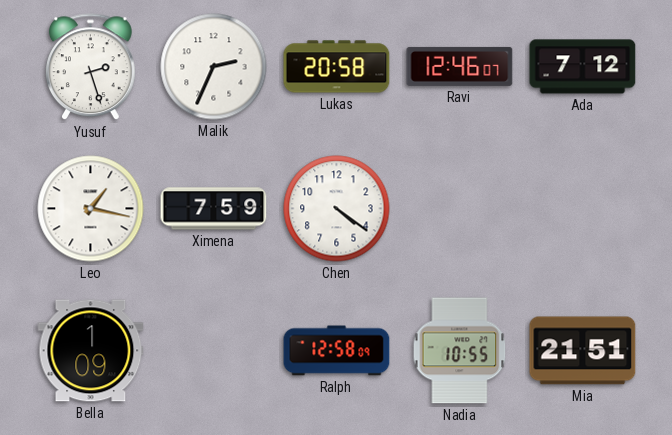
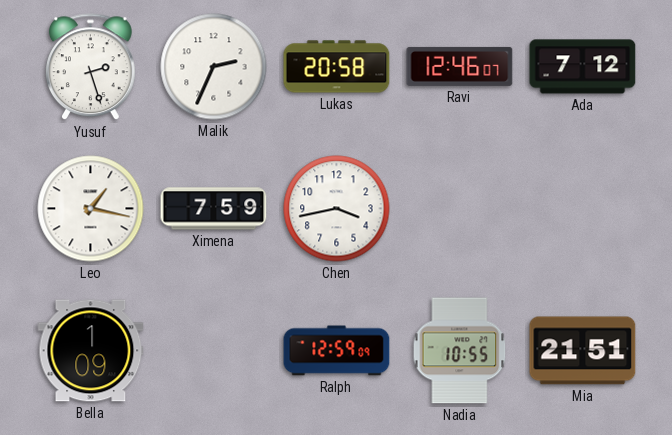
Chen: 4:21 -> 3:43 (337, 209)
Ralph: 12:58 -> 12:59 (337, 351)
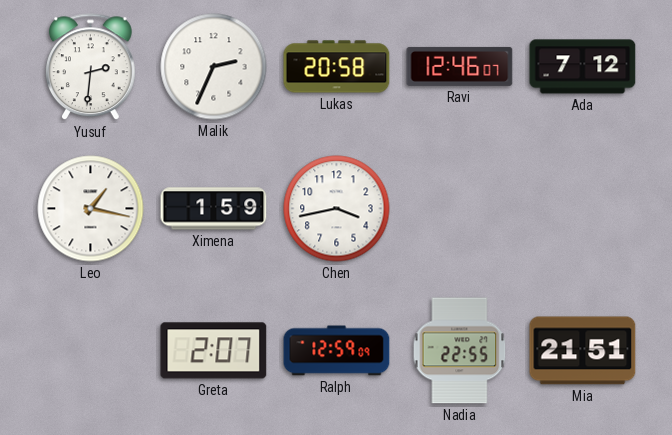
Yusuf: 2:27 -> 2:31 (91, 67)
Ximena: 7:59 -> 1:59 (214, 209)
Bella: 1:09 -> none (91, 351)
Greta: none -> 2:07 (214, 351)
Nadia: 10:55 -> 22:55 (460, 351)
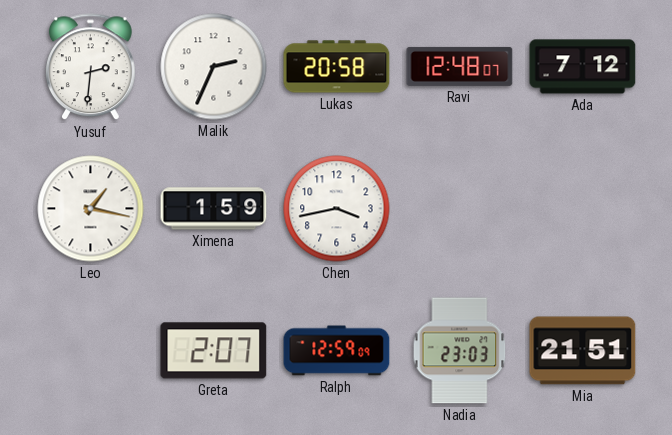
Ravi: 12:46 -> 12:48 (460, 66)
Nadia: 22:55 -> 23:03 (460, 351)
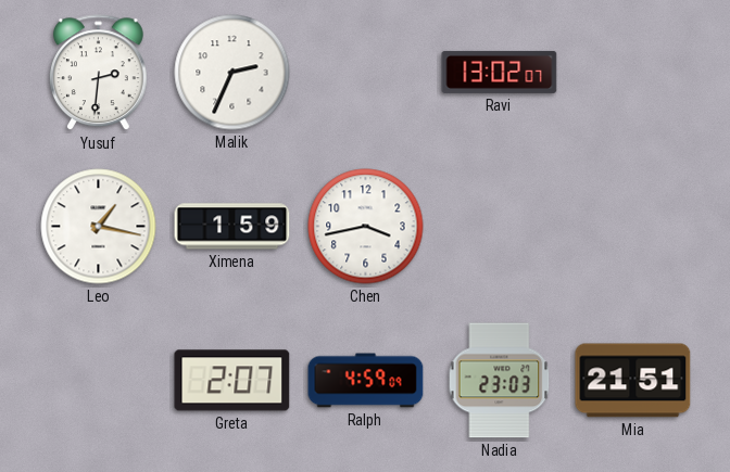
Lukas: 20:58 -> none (337, 67)
Ravi: 12:48 -> 13:02 (500, 72)
Ada: 7:12 -> none (583, 67)
Ralph: 12:59 -> 4:59 (366, 381)
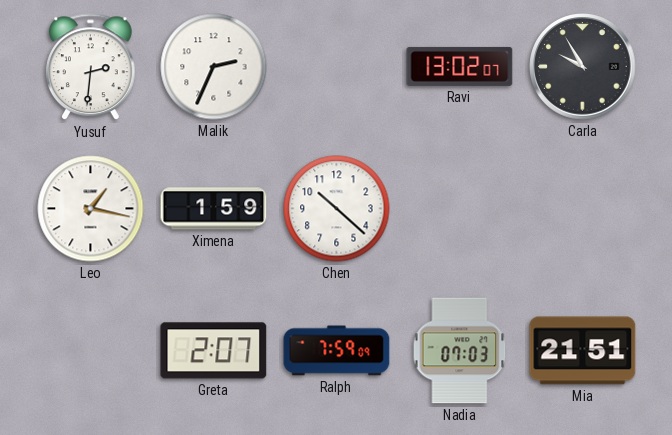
Carla: none -> 9:55 (583, 67)
Chen: 3:43 -> 10:22 (337, 209)
Ralph: 4:59 -> 7:59 (337, 351)
Nadia: 23:03 -> 07:03 (460, 351)
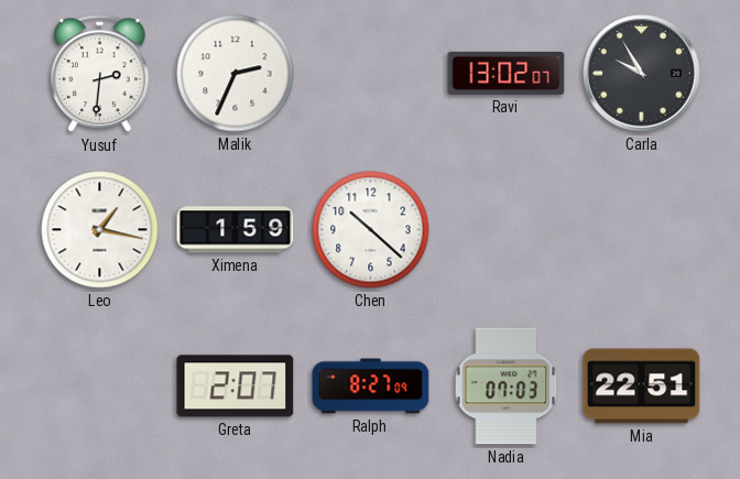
Ralph: 7:59 -> 8:27 (371, 387)
Mia: 21:51 -> 22:51 (642, 387)
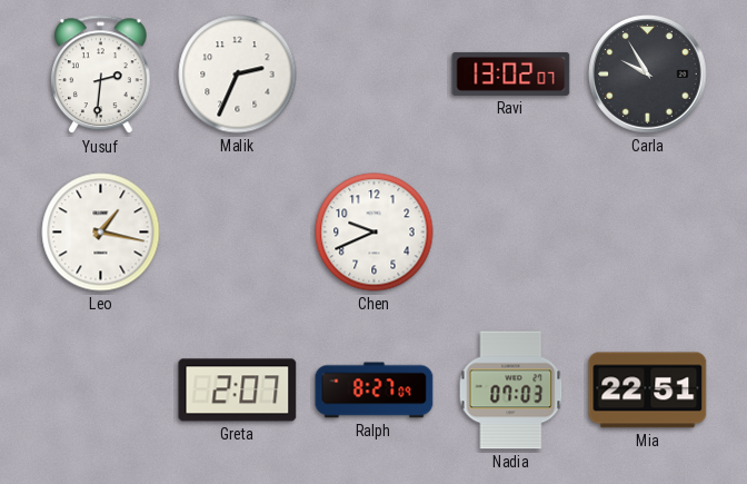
Ximena: 1:59 -> none (236, 230)
Chen: 10:22 -> 9:41 (375, 233)
